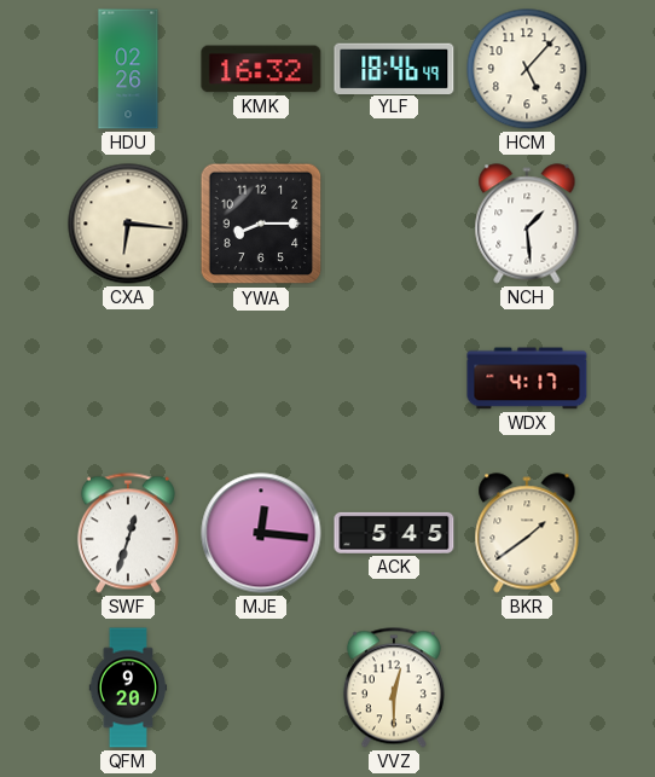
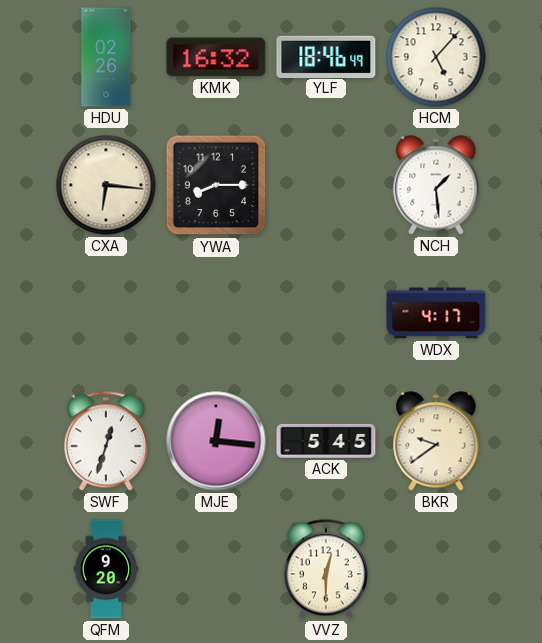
BKR: 1:39 -> 9:39 (436, 441)
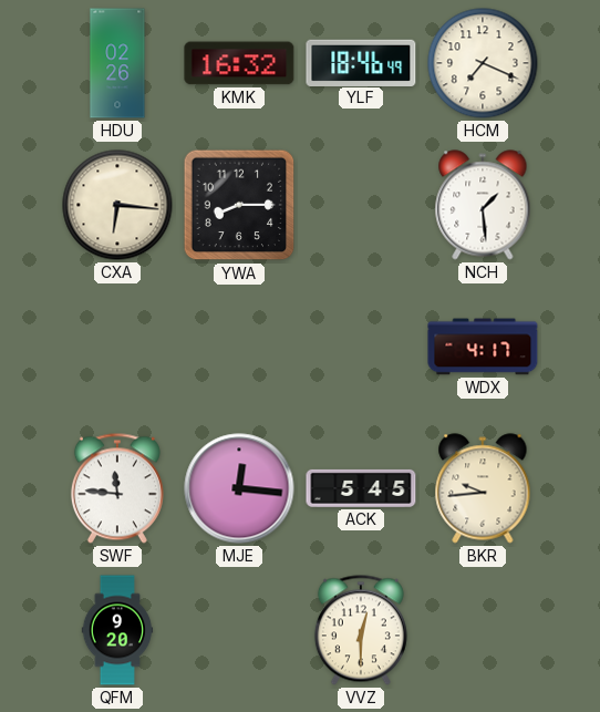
HCM: 5:07 -> 7:19 (483, 63)
SWF: 12:33 -> 11:46 (117, 488)
BKR: 9:39 -> 9:44 (483, 488)
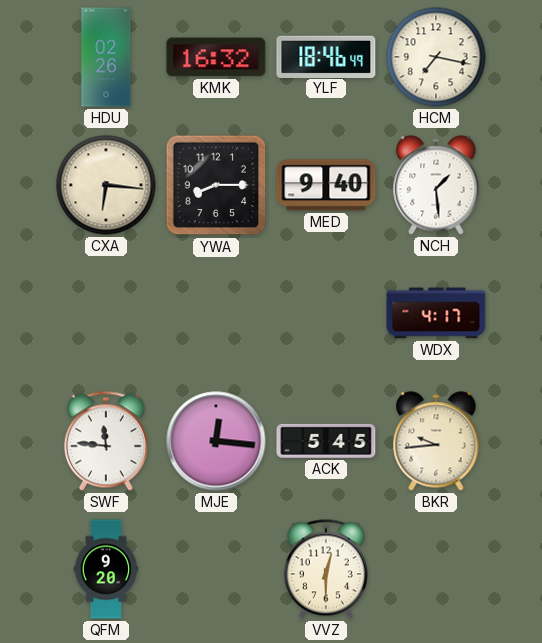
HCM: 7:19 -> 7:17 (436, 57)
MED: none -> 9:40 (326, 185)
